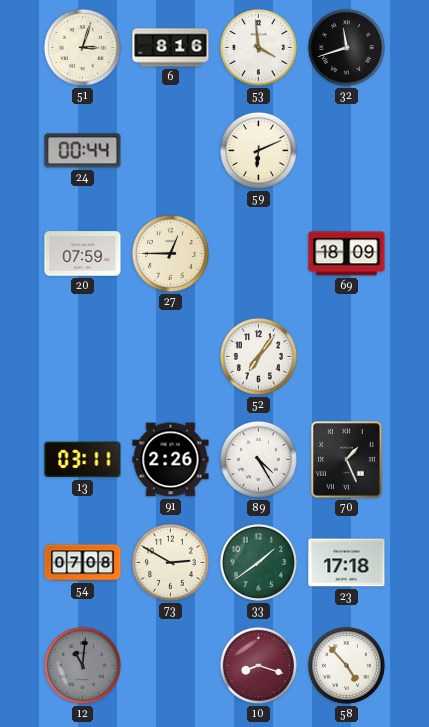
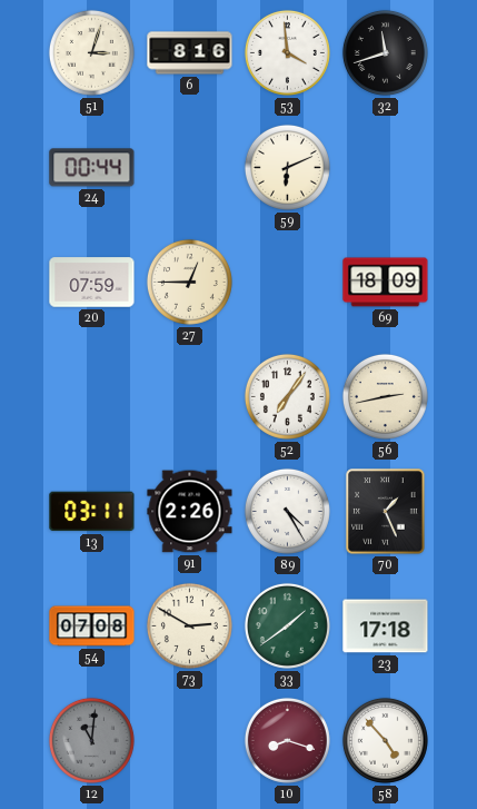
56: none -> 2:43 (385, 396)
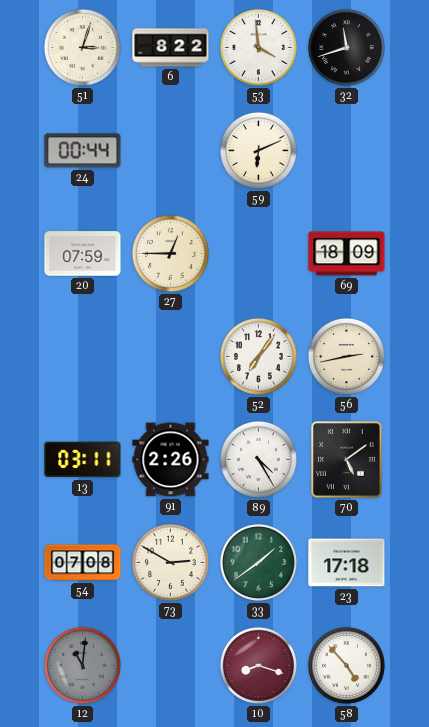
6: 8:16 -> 8:22 (171, 48)
70: 1:26 -> 5:09 (347, 460)
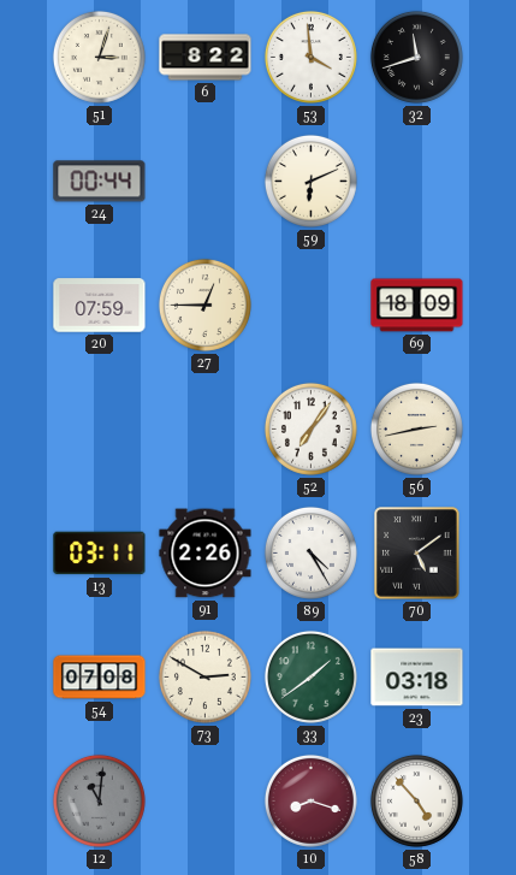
23: 17:18 -> 03:18 (417, 678)
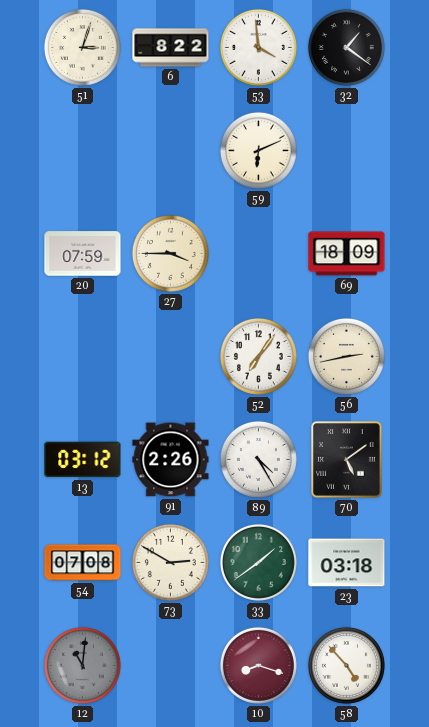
32: 11:42 -> 1:21 (346, 47)
24: 00:44 -> none (100, 182)
27: 12:45 -> 3:45 (170, 253)
13: 03:11 -> 03:12 (83, 460)
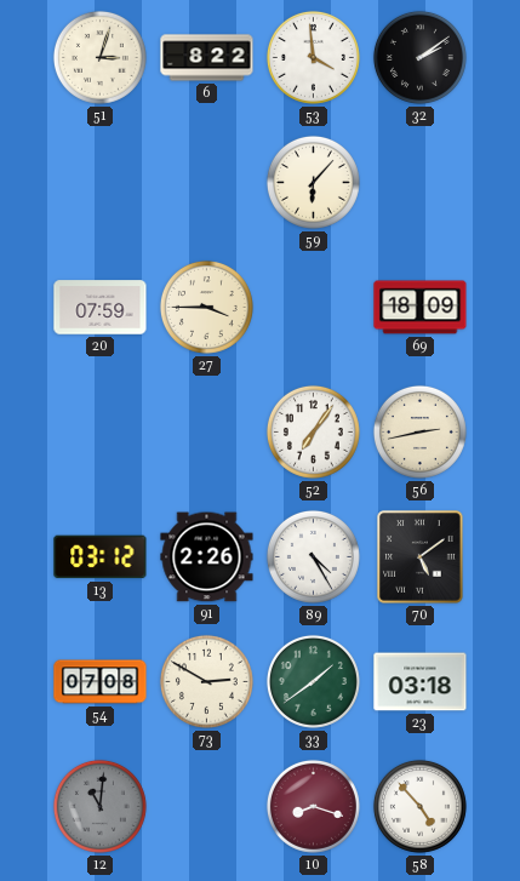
32: 1:21 -> 2:09 (419, 57)
59: 6:11 -> 6:07 (313, 182)
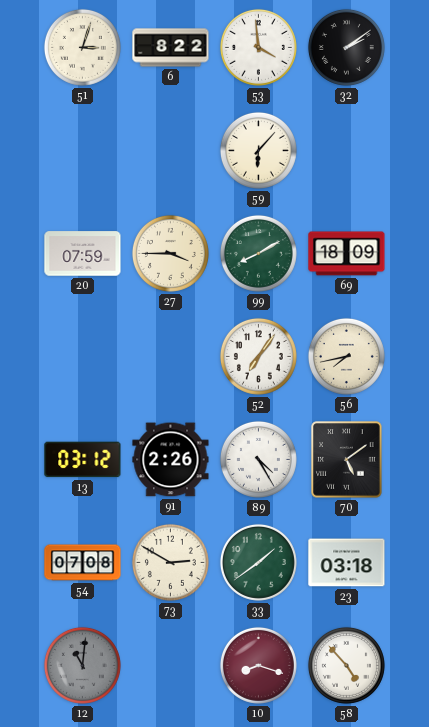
99: none -> 8:10 (258, 253)
56: 2:43 -> 7:43 (346, 356)
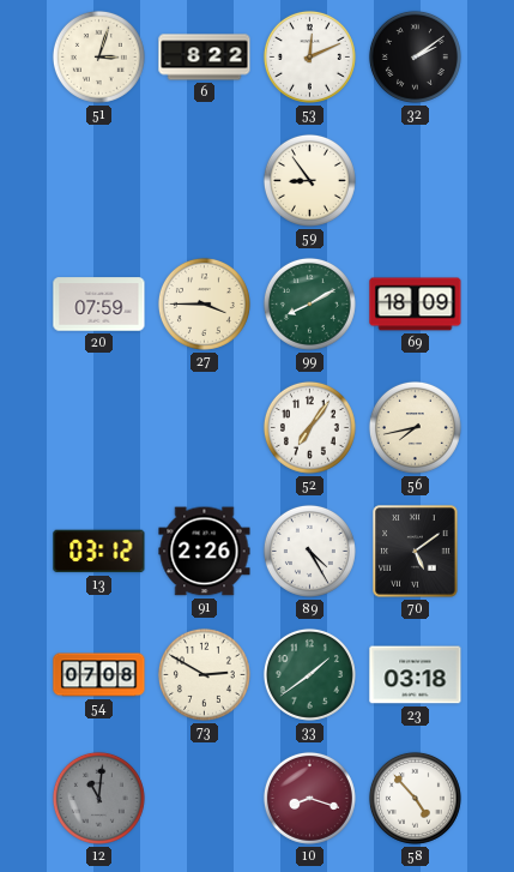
53: 3:59 -> 12:11 (309, 56)
59: 6:07 -> 8:54 (309, 180)
